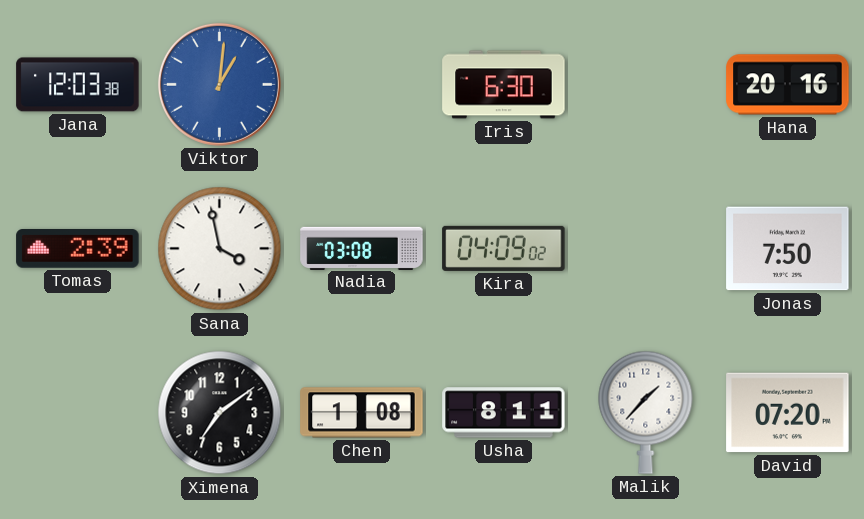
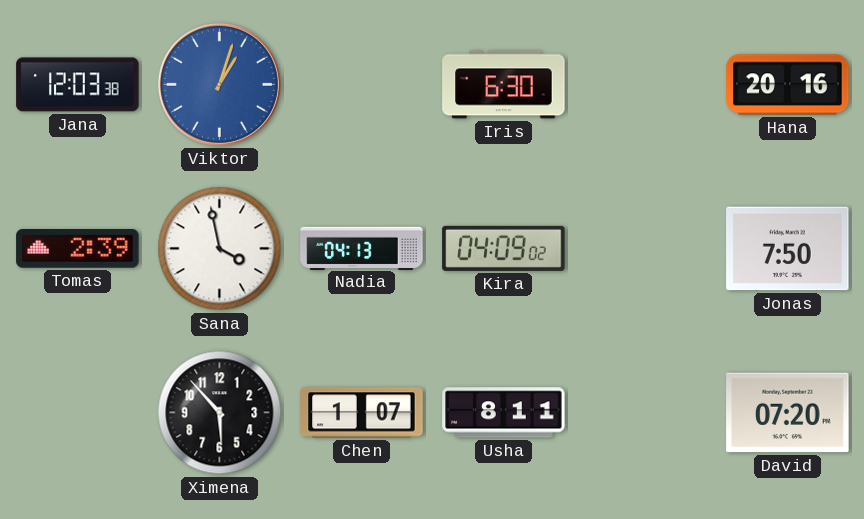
Viktor: 1:01 -> 1:03 (219, 84)
Nadia: 03:08 -> 04:13 (362, 248)
Ximena: 7:09 -> 5:53 (220, 413)
Chen: 1:08 -> 1:07 (362, 413)
Malik: 1:37 -> none (646, 412)
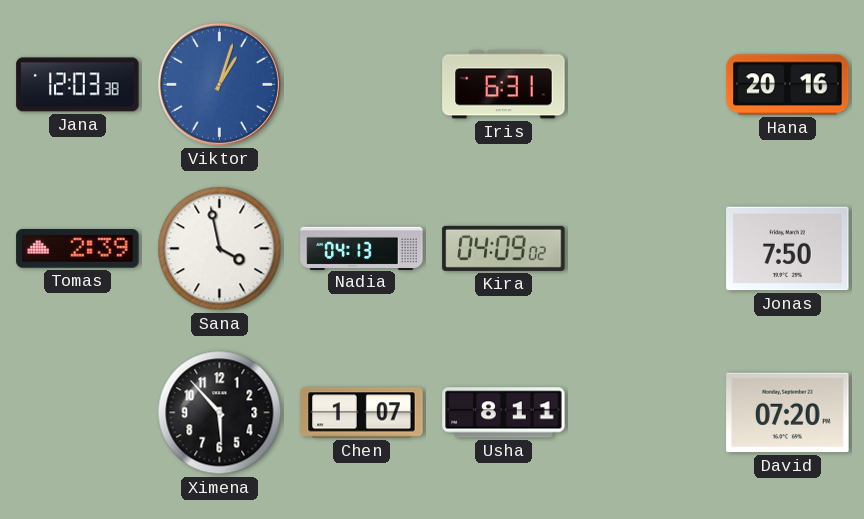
Iris: 6:30 -> 6:31 (504, 85)
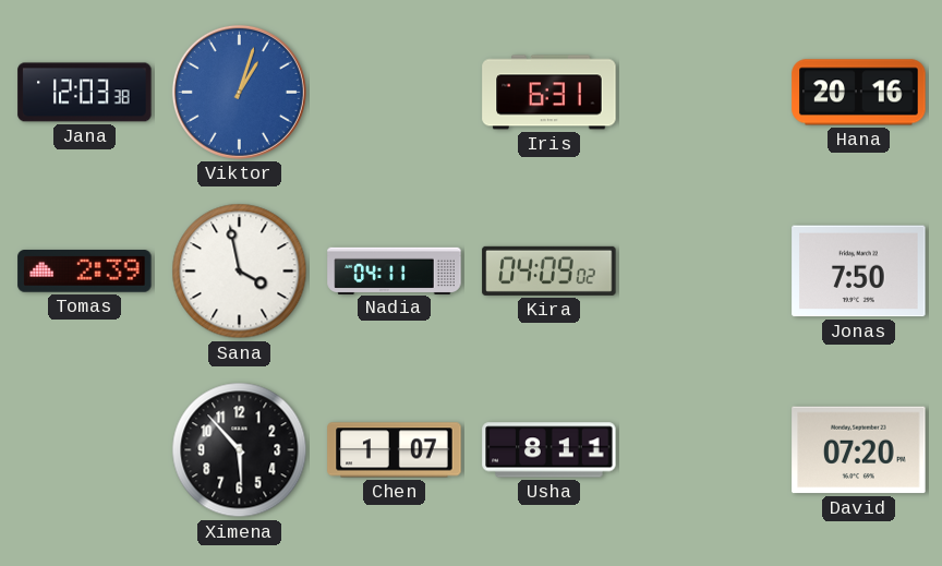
Nadia: 04:13 -> 04:11 (395, 270)
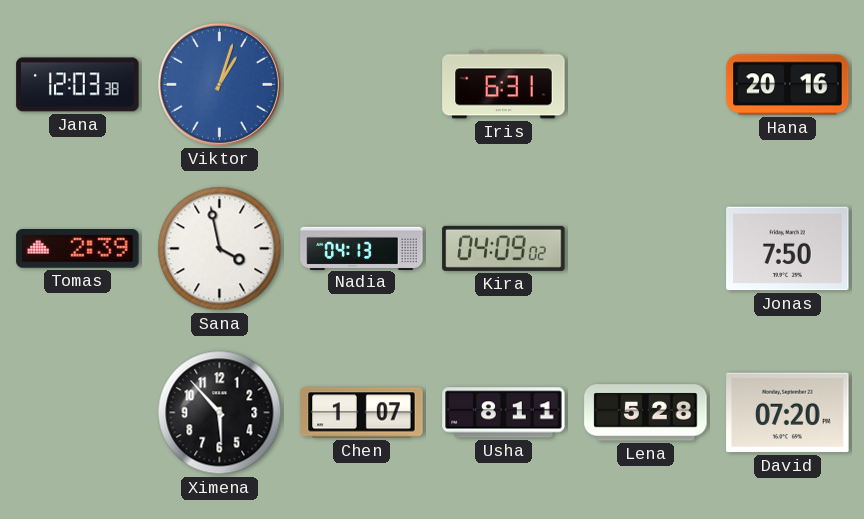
Nadia: 04:11 -> 04:13 (362, 248)
Lena: none -> 5:28 (646, 413)
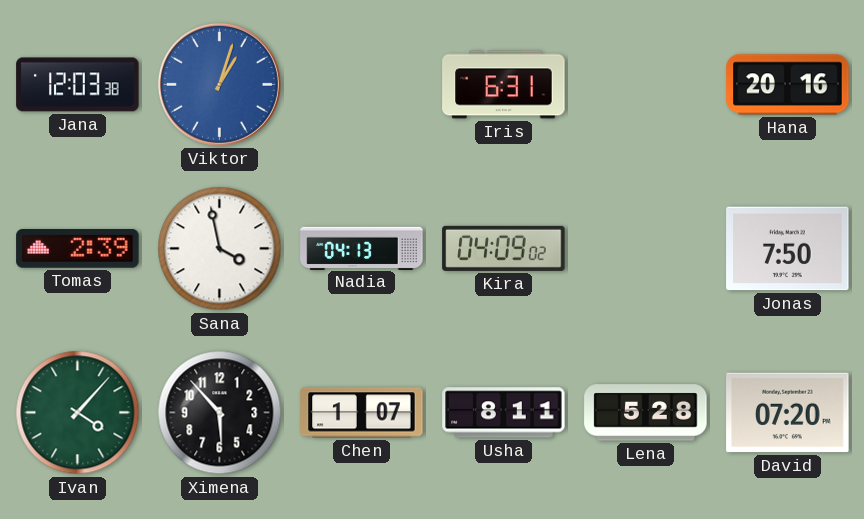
Ivan: none -> 4:07 (78, 413)
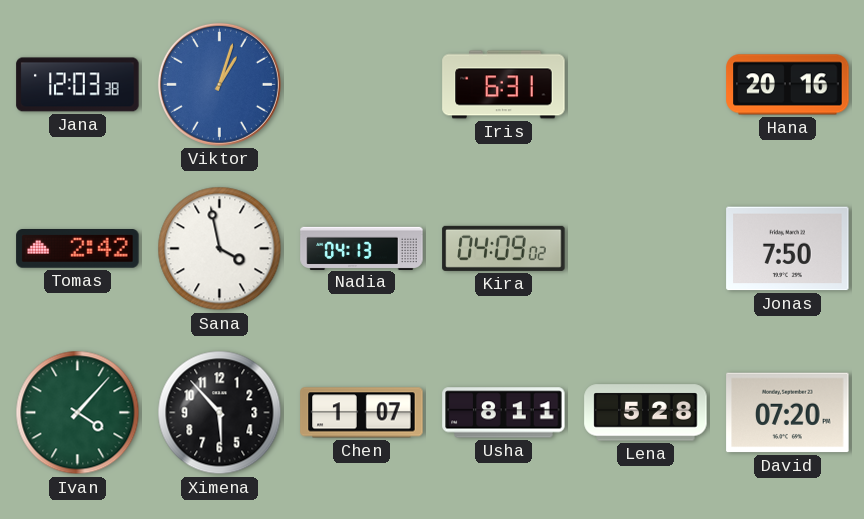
Tomas: 2:39 -> 2:42 (78, 249)
